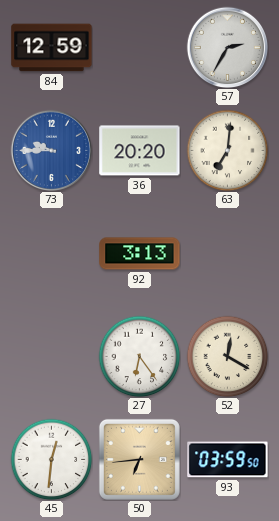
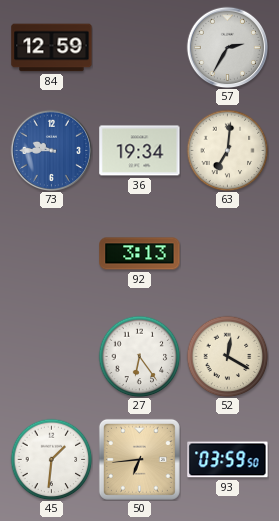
36: 20:20 -> 19:34 (140, 151)
45: 12:31 -> 1:31 (51, 459)
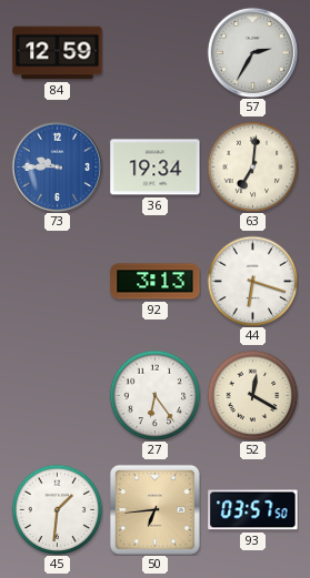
44: none -> 6:18 (252, 281)
93: 03:59 -> 03:57 (253, 510)
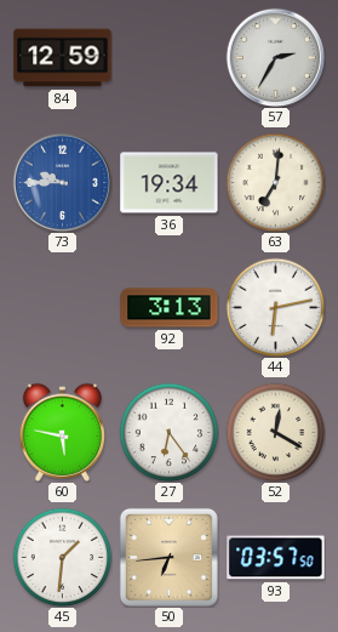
44: 6:18 -> 6:13 (275, 307)
60: none -> 5:47 (62, 432)
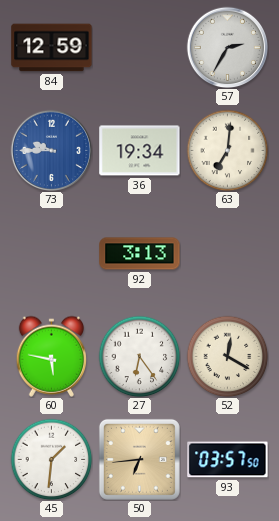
44: 6:13 -> none (275, 307)
